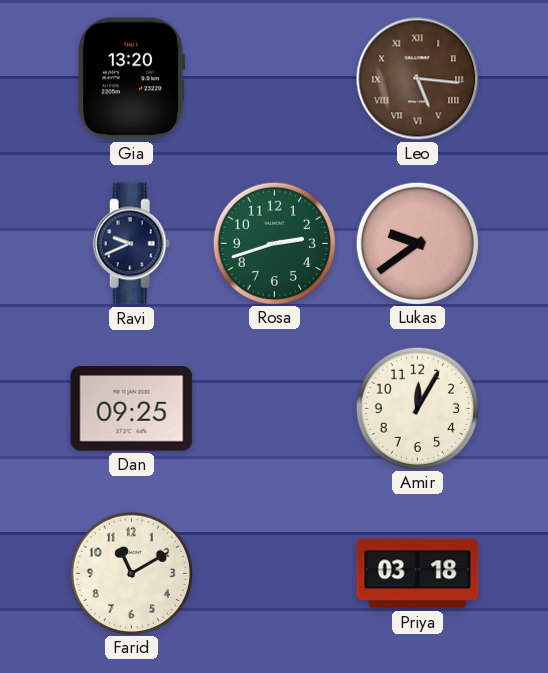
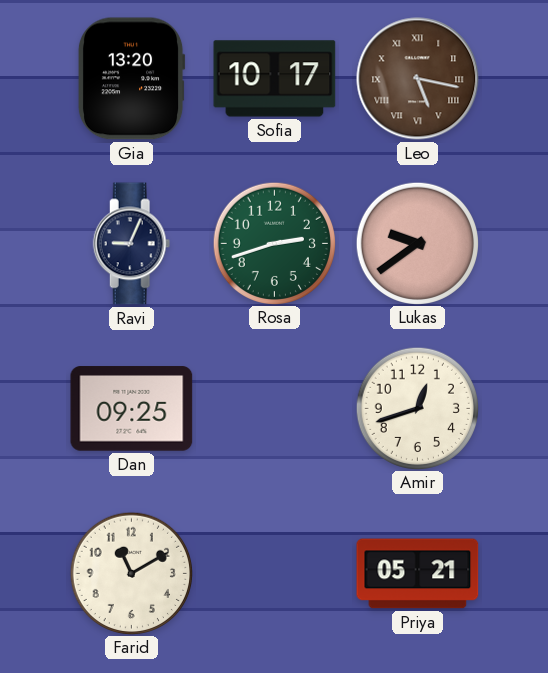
Sofia: none -> 10:17 (275, 79)
Leo: 5:16 -> 5:17 (418, 79)
Ravi: 9:41 -> 9:04 (132, 244)
Amir: 12:05 -> 12:42 (417, 408)
Priya: 03:18 -> 05:21 (418, 574)
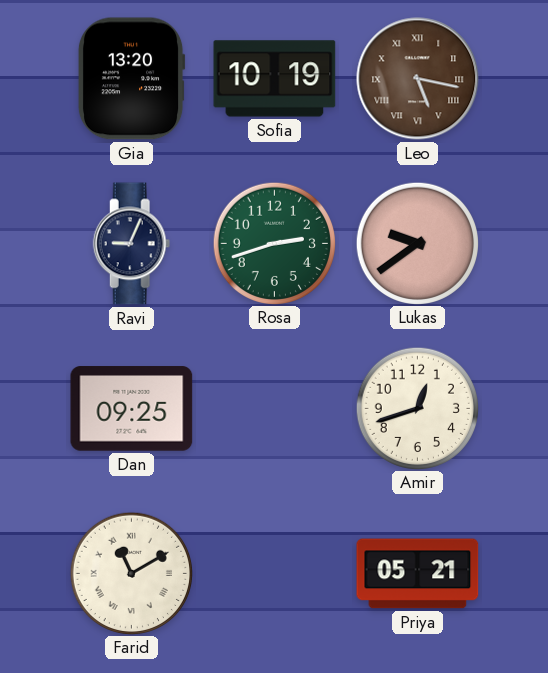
Sofia: 10:17 -> 10:19 (275, 79)
Farid numerals: Arabic -> Roman (131, 573)
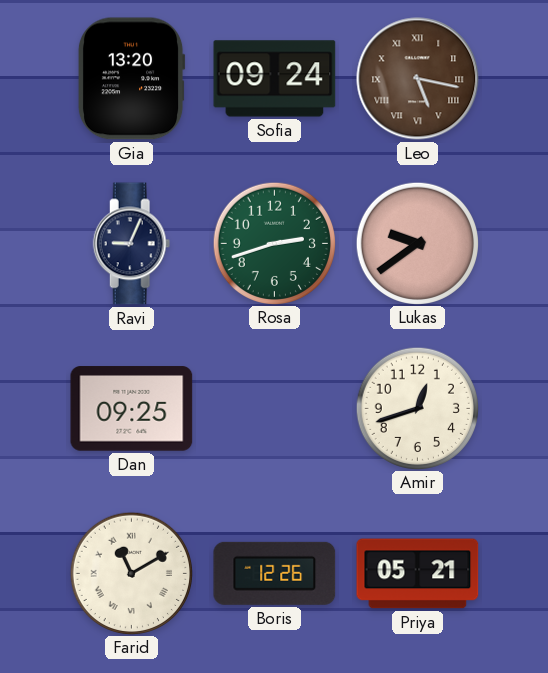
Sofia: 10:19 -> 09:24 (275, 79)
Boris: none -> 12:26 (275, 573)
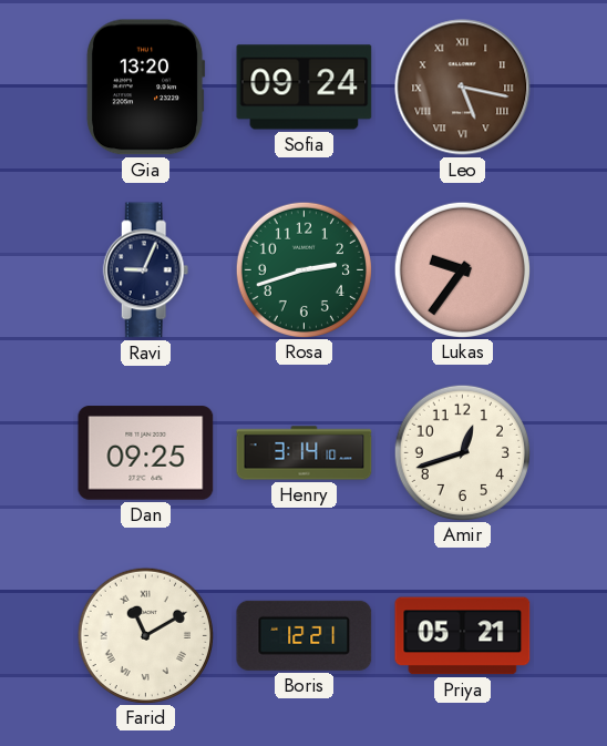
Lukas: 9:39 -> 9:36 (462, 269)
Henry: none -> 3:14 (305, 453)
Boris: 12:26 -> 12:21 (305, 635)
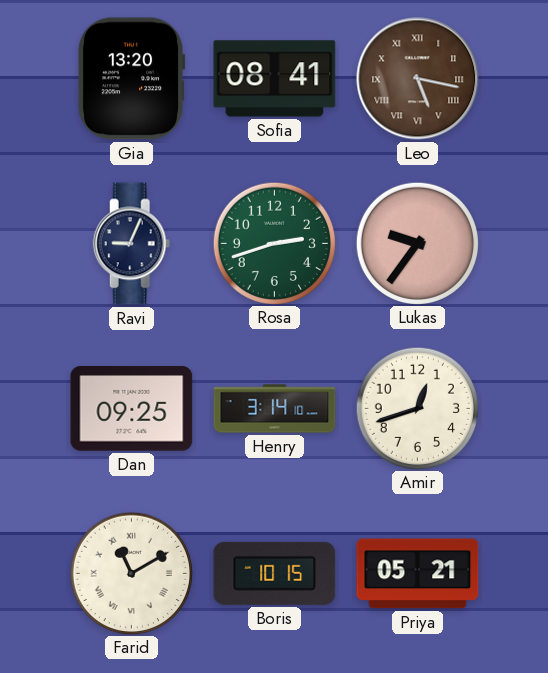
Sofia: 09:24 -> 08:41 (275, 79)
Boris: 12:21 -> 10:15 (275, 573)
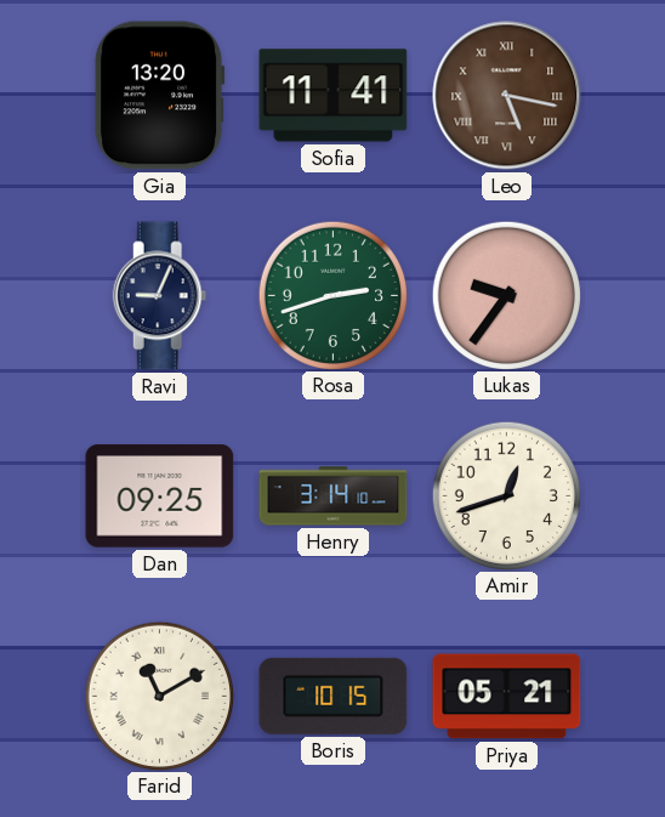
Sofia: 08:41 -> 11:41 (334, 96)
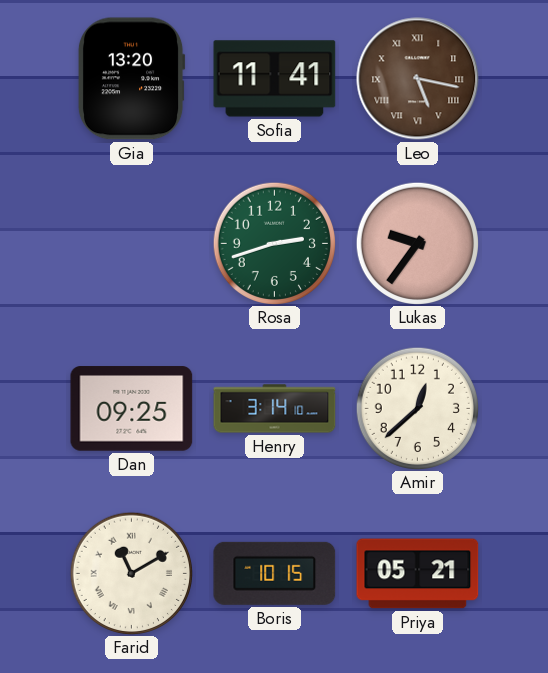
Ravi: 9:04 -> none (160, 296)
Amir: 12:42 -> 12:38 (417, 408)
